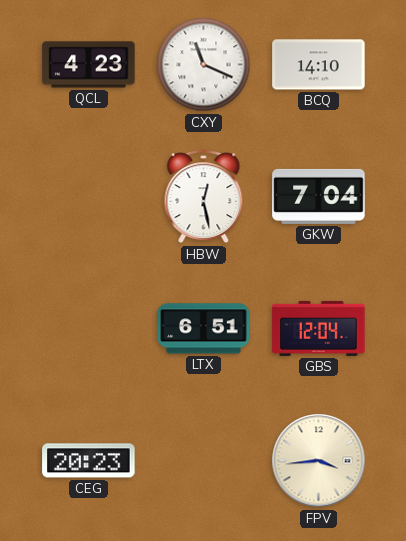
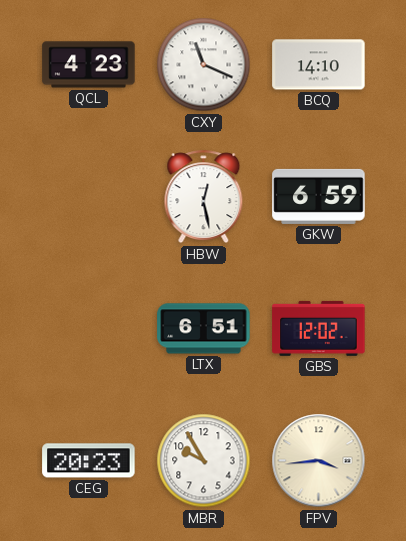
GKW: 7:04 -> 6:59 (319, 196)
GBS: 12:04 -> 12:02 (319, 328)
MBR: none -> 9:55 (204, 461)
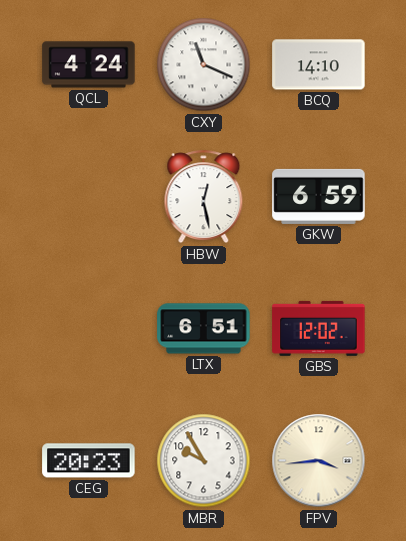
QCL: 4:23 -> 4:24 (89, 65)
